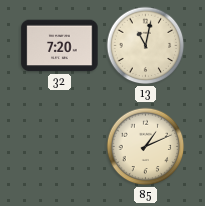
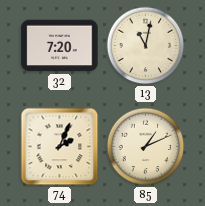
74: none -> 2:04 (60, 147)
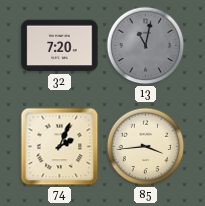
13 dial: cream -> grey (146, 46)
85: 1:11 -> 3:44 (146, 147)
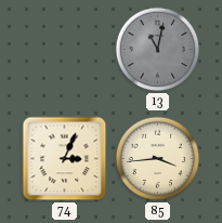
32: 7:20 -> none (60, 46)
74: 2:04 -> 3:04 (65, 159)
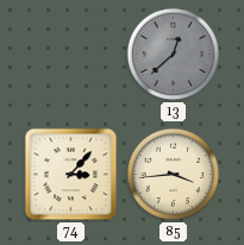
13: 11:02 -> 12:38 (174, 55)
74: 3:04 -> 3:07 (71, 175)
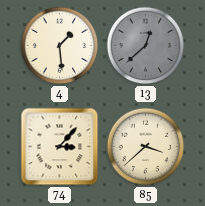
4: none -> 1:29 (60, 46)
85: 3:44 -> 3:38 (146, 147)
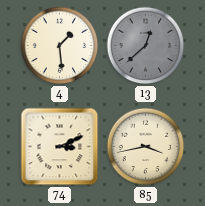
74: 3:07 -> 3:11 (60, 147)
85: 3:38 -> 3:43 (146, 147)
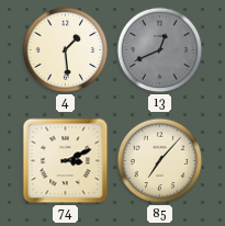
13: 12:38 -> 12:41 (160, 50)
85: 3:43 -> 7:07 (160, 161)
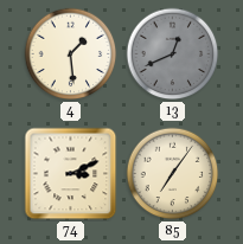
85: 7:07 -> 7:06 (173, 174)
